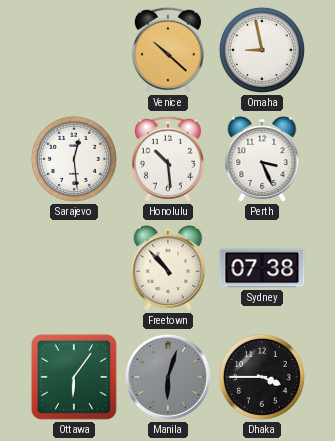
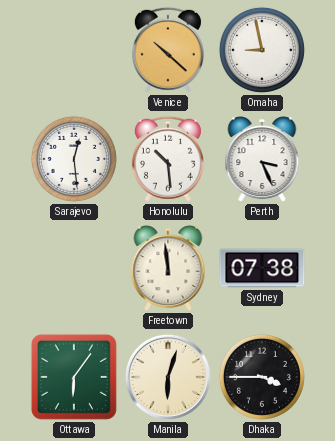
Freetown: 10:53 -> 11:59 (168, 269)
Manila dial: grey -> cream (168, 377)
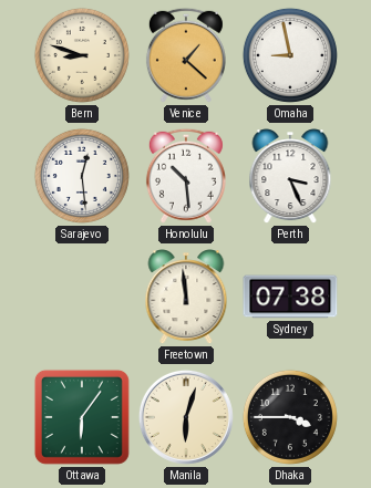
Bern: none -> 8:48 (82, 55)
Venice: 10:22 -> 1:22 (186, 55)
